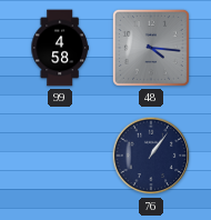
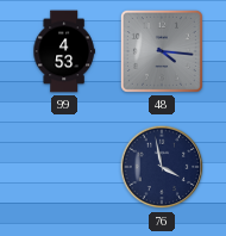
99: 4:58 -> 4:53 (64, 51)
76: 1:06 -> 3:58 (162, 167)
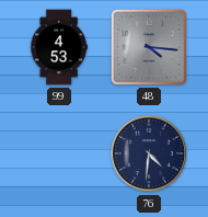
76: 3:58 -> 4:31 (149, 153)
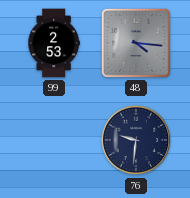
99: 4:53 -> 2:53 (54, 43)
76: 4:31 -> 9:31 (136, 140)
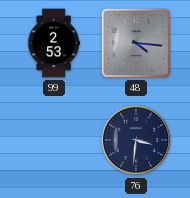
76: 9:31 -> 3:31 (136, 140)
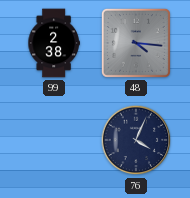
99: 2:53 -> 2:38 (54, 43)
76: 3:31 -> 4:04 (136, 140)
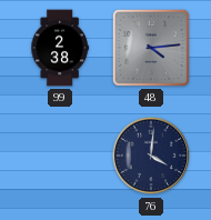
48: 4:16 -> 4:14 (151, 48)
76: 4:04 -> 4:01 (151, 156)
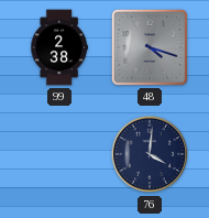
48: 4:14 -> 4:18 (150, 47)
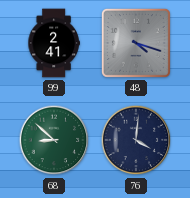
99: 2:38 -> 2:41 (54, 43)
68: none -> 8:52 (54, 140)
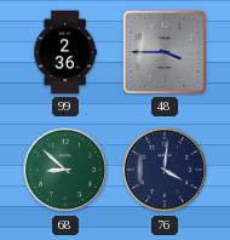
99: 2:41 -> 2:36 (65, 52)
48: 4:18 -> 3:45 (165, 52)
